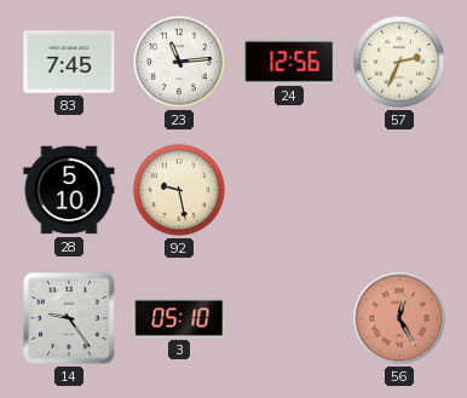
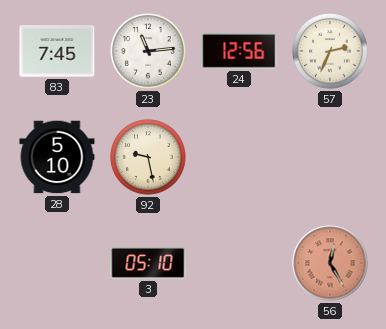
14: 9:24 -> none (70, 319)
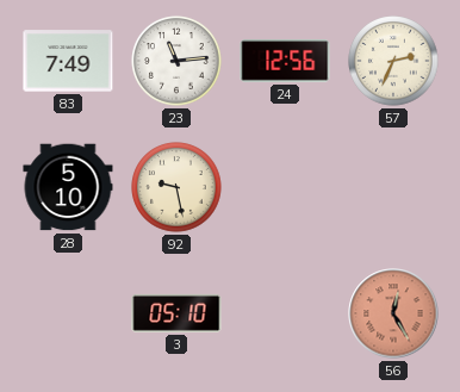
83: 7:45 -> 7:49 (68, 61)
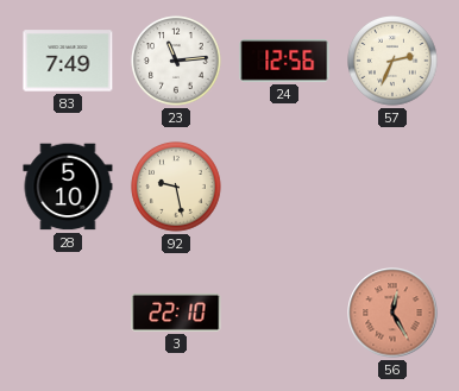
3: 05:10 -> 22:10 (176, 313)
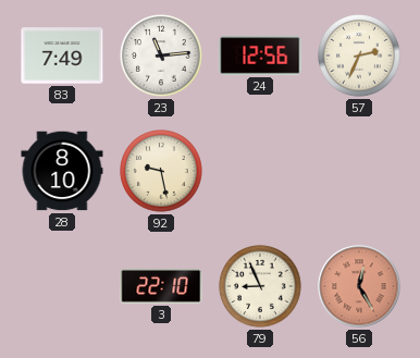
28: 5:10 -> 8:10 (62, 171)
79: none -> 8:56 (260, 286)
